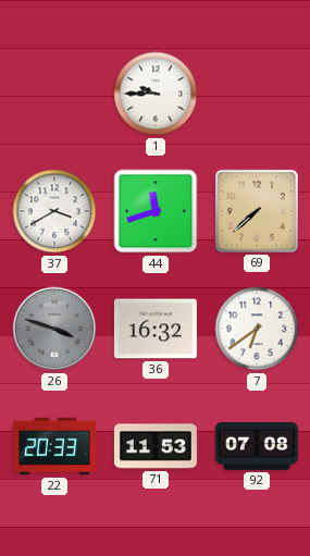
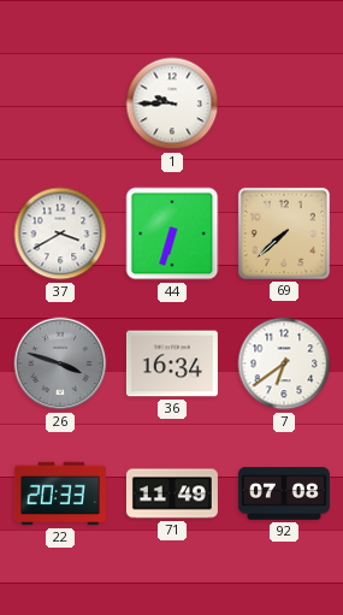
44: 11:42 -> 6:33 (172, 233)
36: 16:32 -> 16:34 (172, 363)
71: 11:53 -> 11:49 (172, 493)
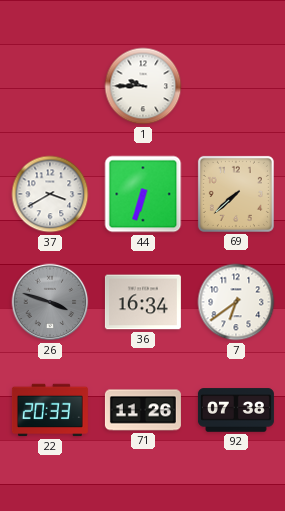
71: 11:49 -> 11:26 (143, 410)
92: 07:08 -> 07:38 (236, 410)
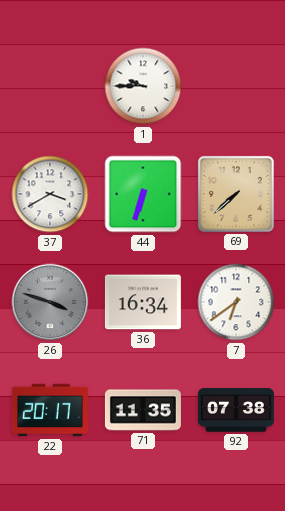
22: 20:33 -> 20:17 (50, 410)
71: 11:26 -> 11:35 (143, 410)
